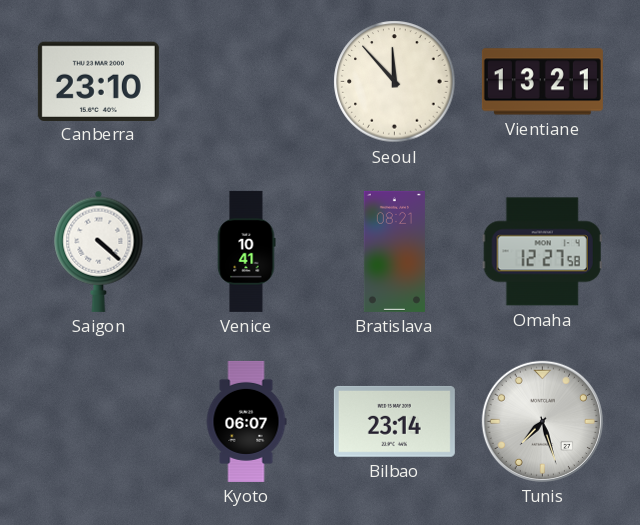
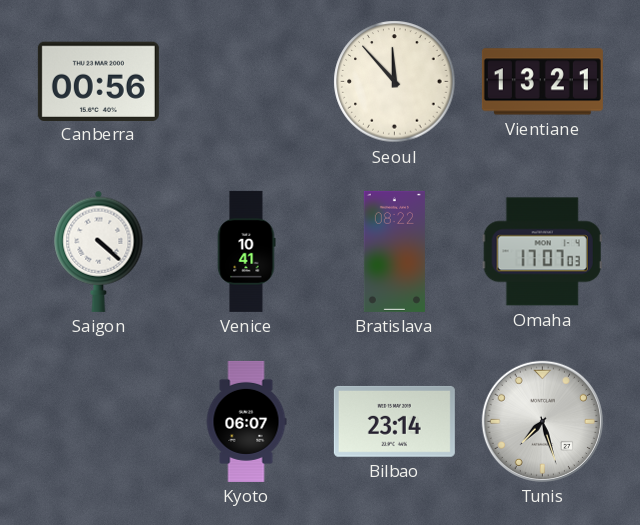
Canberra: 23:10 -> 00:56 (98, 81)
Bratislava: 08:21 -> 08:22 (394, 251)
Omaha: 12:27 -> 17:07 (542, 252)
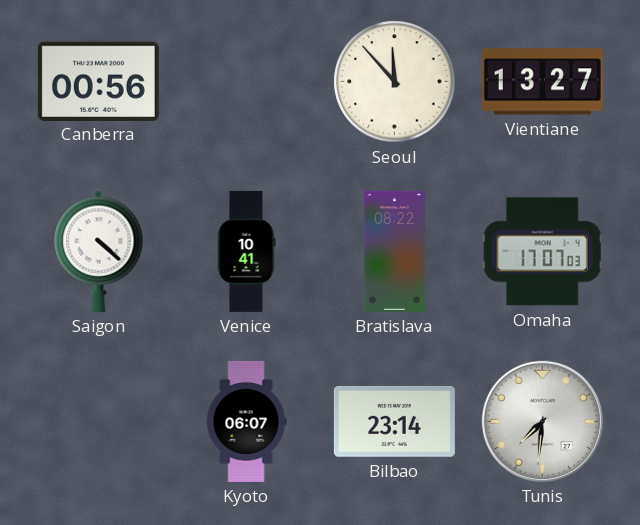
Vientiane: 13:21 -> 13:27 (542, 82)
Tunis: 7:27 -> 7:31 (542, 421)
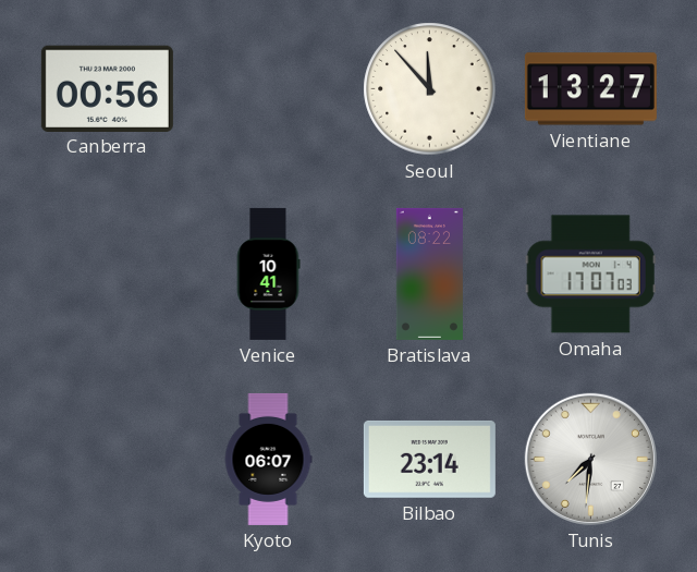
Saigon: 4:22 -> none (99, 251)
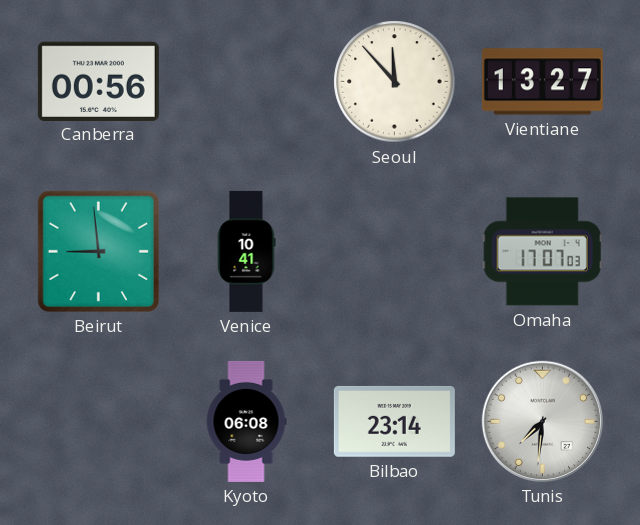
Beirut: none -> 8:59 (98, 251)
Bratislava: 08:22 -> none (429, 273)
Kyoto: 06:07 -> 06:08 (246, 421)
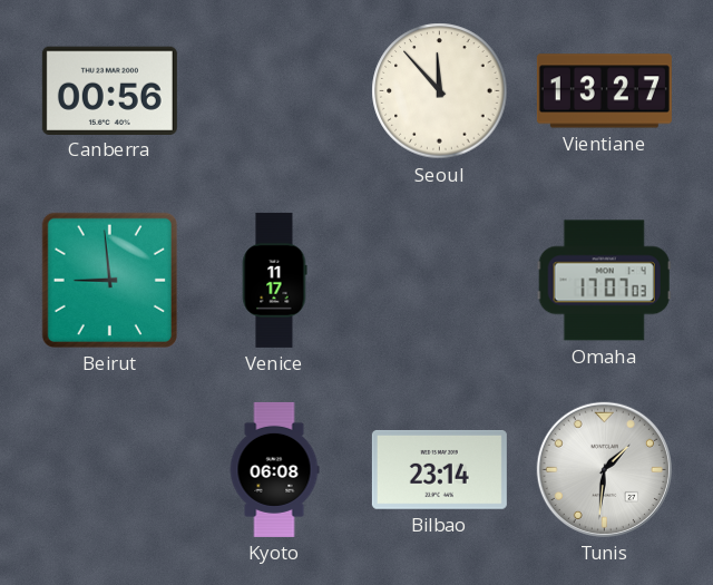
Venice: 10:41 -> 11:17 (274, 280)
Tunis: 7:31 -> 1:31 (604, 469)
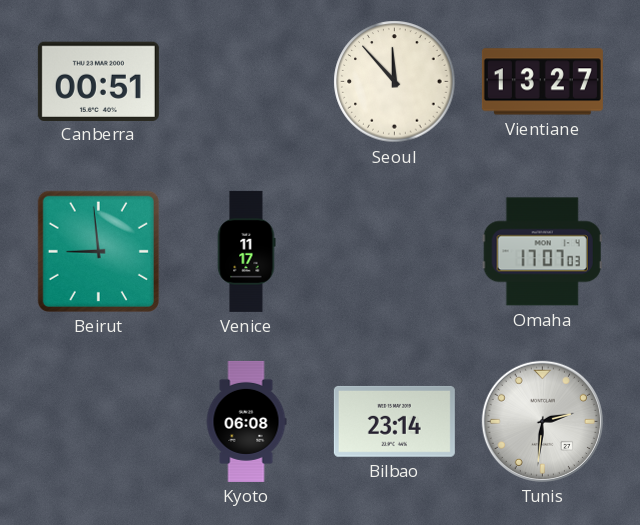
Canberra: 00:56 -> 00:51 (98, 81)
Tunis: 1:31 -> 2:31 (542, 421)
